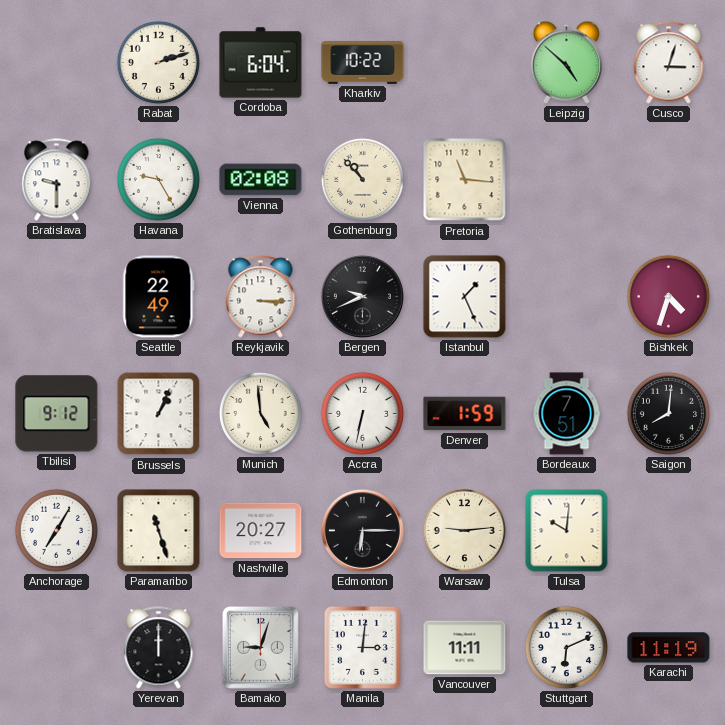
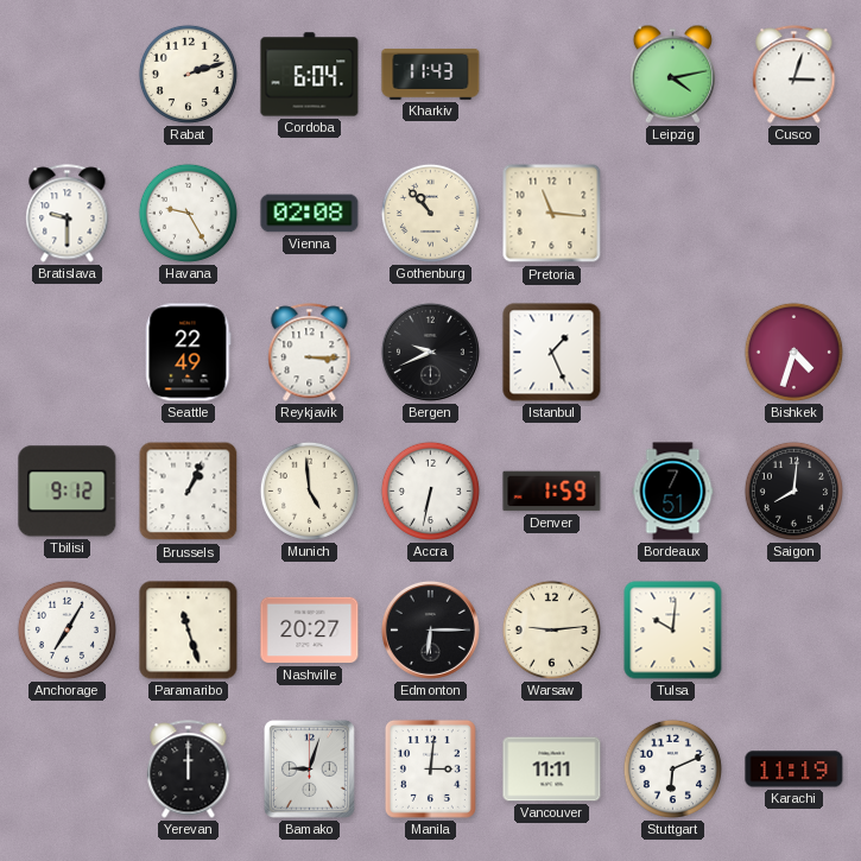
Kharkiv: 10:22 -> 11:43 (431, 74)
Leipzig: 4:52 -> 4:13 (672, 74)
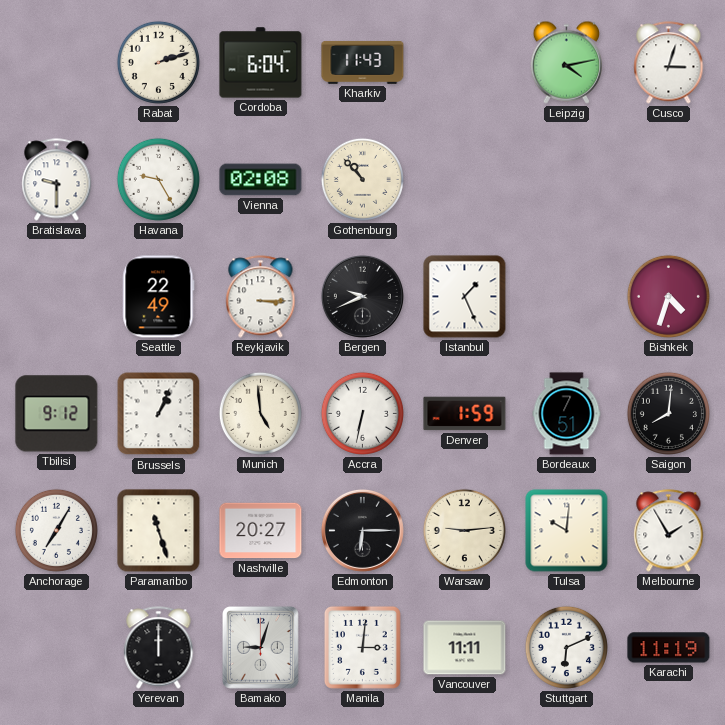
Pretoria: 11:16 -> none (552, 214)
Melbourne: none -> 1:55 (669, 531)
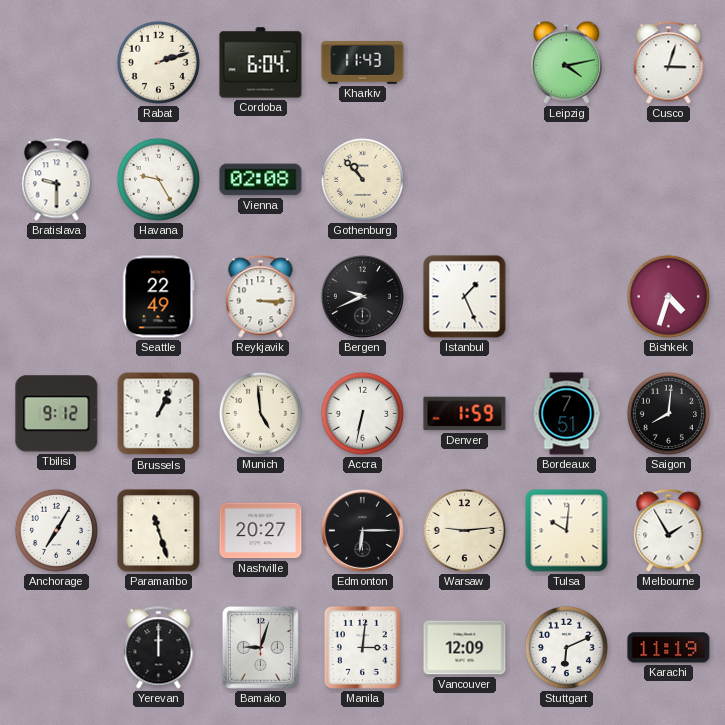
Vancouver: 11:11 -> 12:09 (465, 648)
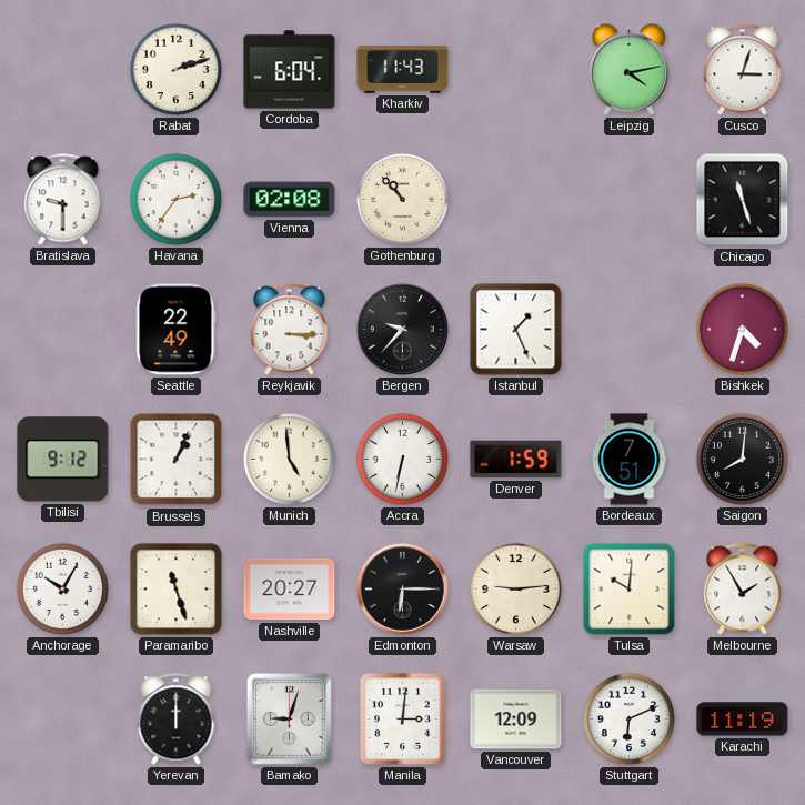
Havana: 9:25 -> 2:36 (175, 199)
Chicago: none -> 11:27 (743, 200)
Bergen: 9:41 -> 9:37 (402, 329)
Anchorage: 7:05 -> 10:05 (62, 588)
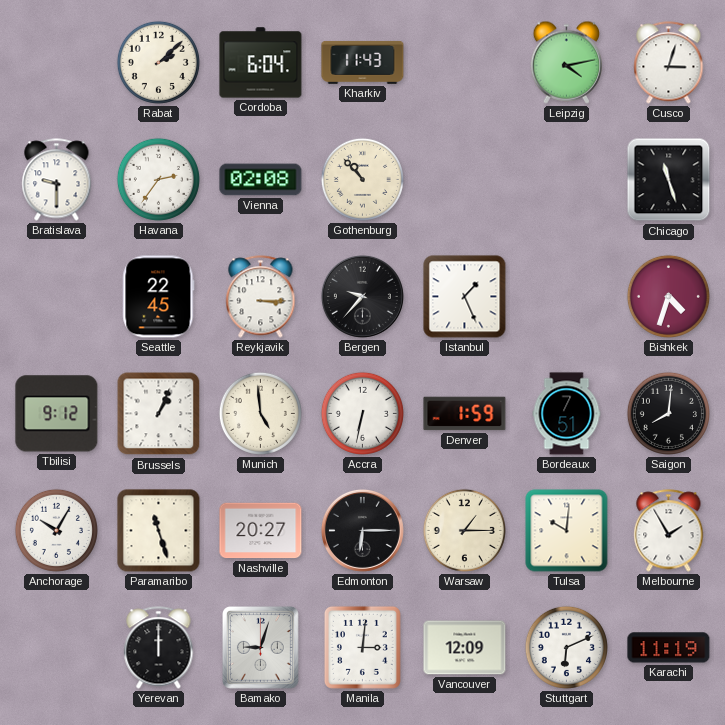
Rabat: 2:12 -> 2:08 (158, 62)
Seattle: 22:49 -> 22:45 (159, 297)
Warsaw: 9:14 -> 1:15 (464, 530)
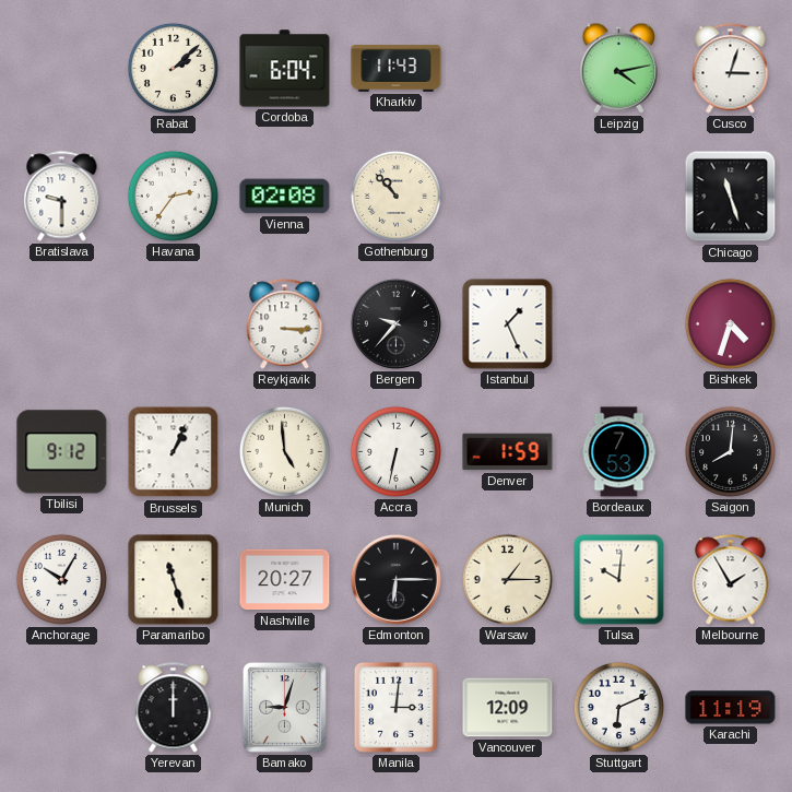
Seattle: 22:45 -> none (159, 297)
Bordeaux: 7:51 -> 7:53 (619, 452)
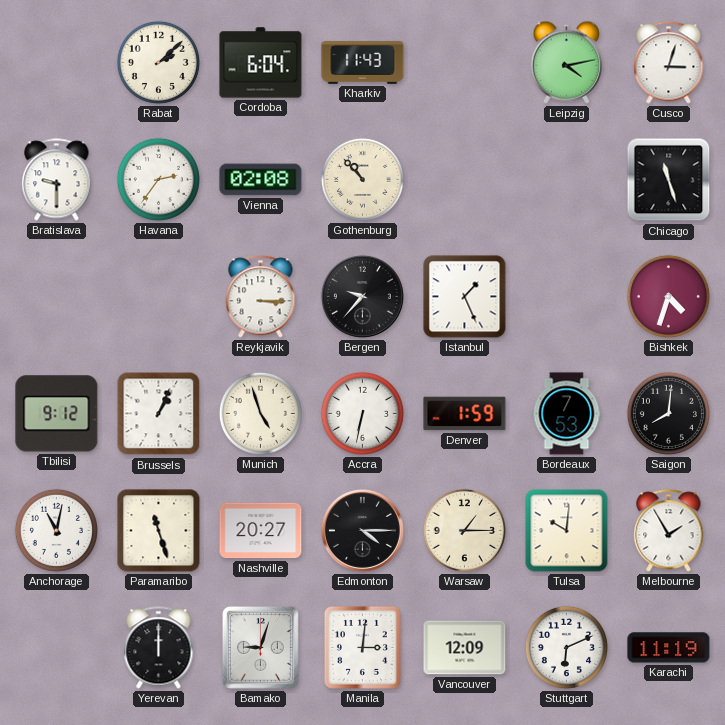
Munich: 4:59 -> 4:57 (260, 413)
Anchorage: 10:05 -> 11:02 (56, 530)
Edmonton: 6:15 -> 4:15 (362, 530)
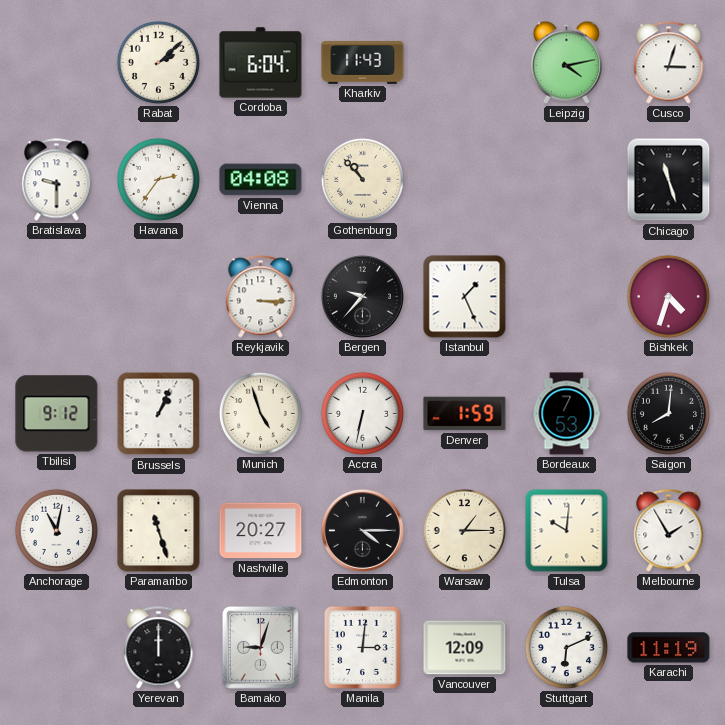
Vienna: 02:08 -> 04:08 (261, 180)
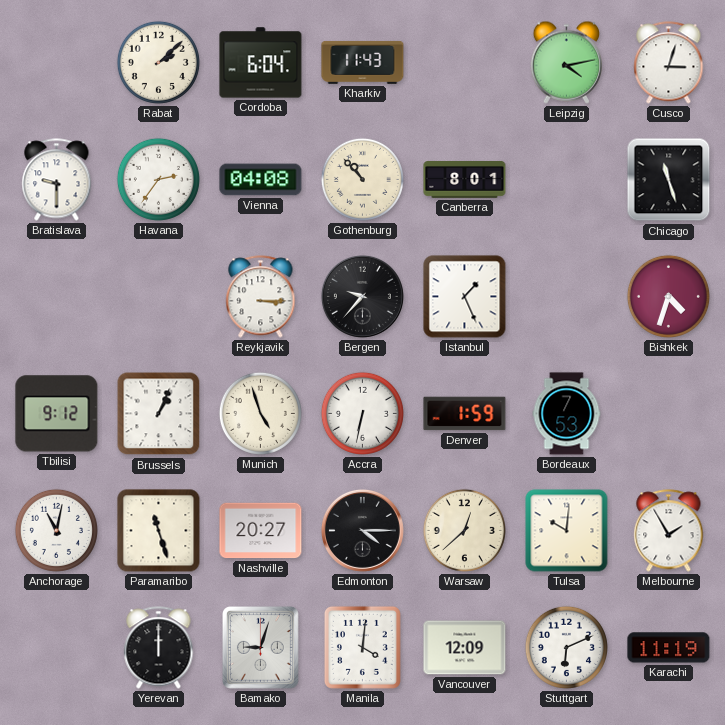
Canberra: none -> 8:01 (465, 180)
Saigon: 8:01 -> none (668, 413)
Warsaw: 1:15 -> 12:38 (464, 530)
Manila: 3:01 -> 4:01 (362, 647)
